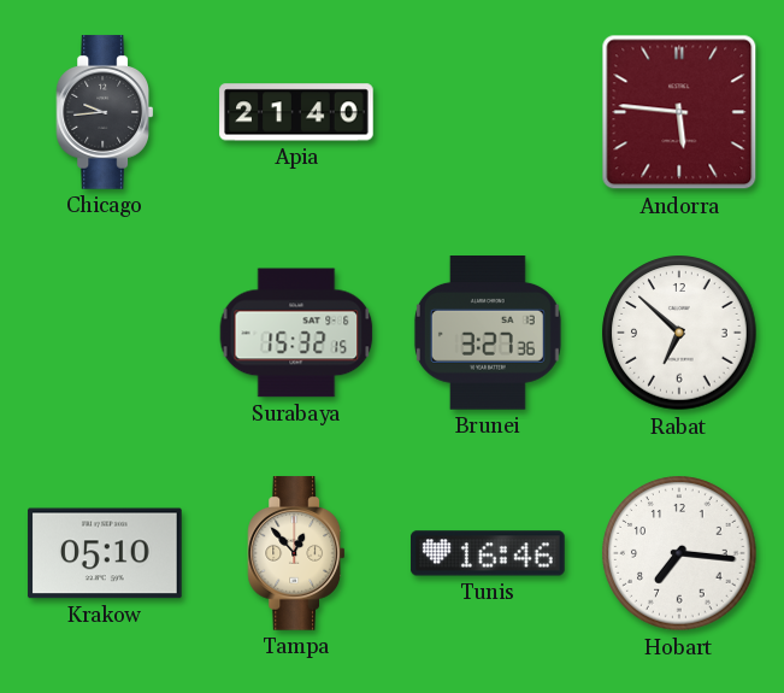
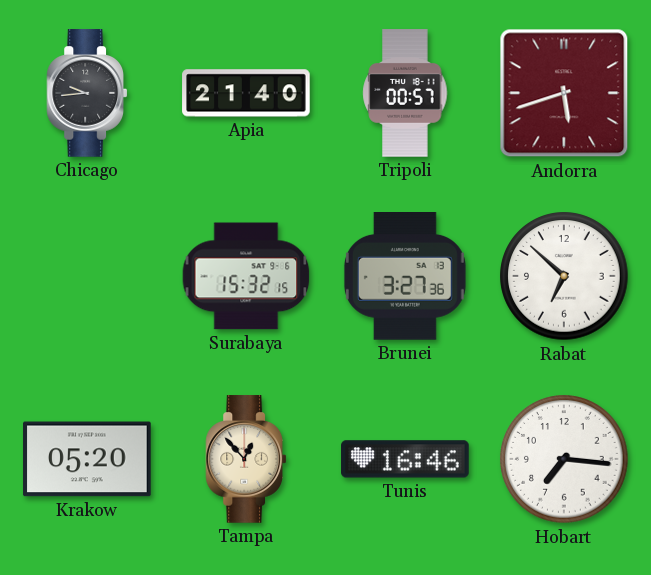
Tripoli: none -> 00:57 (405, 93)
Andorra: 5:46 -> 5:42 (564, 93)
Krakow: 05:10 -> 05:20 (87, 459)
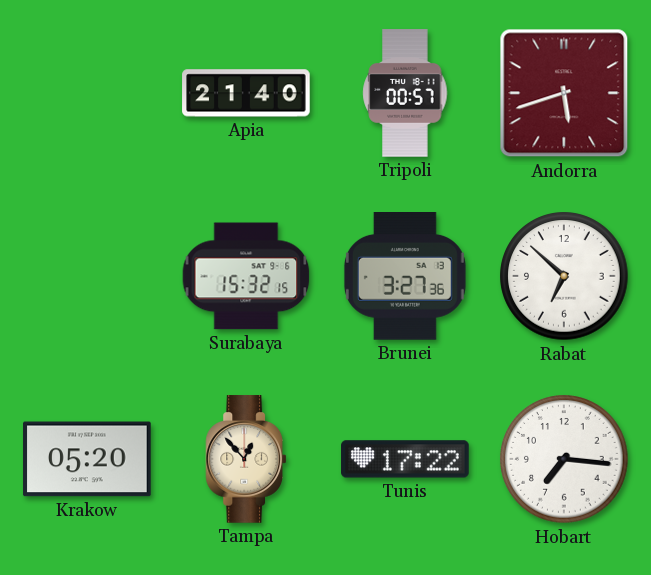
Chicago: 9:44 -> none (87, 93)
Tunis: 16:46 -> 17:22 (405, 459)
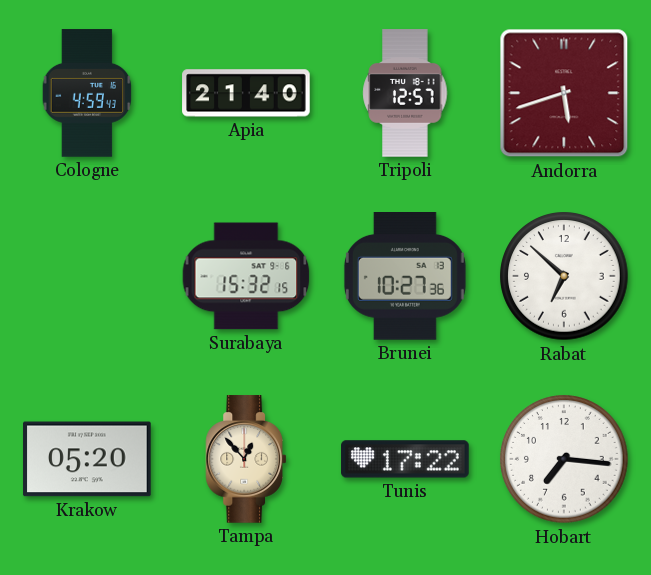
Cologne: none -> 4:59 (87, 93)
Tripoli: 00:57 -> 12:57 (405, 93)
Brunei: 3:27 -> 10:27 (405, 277)
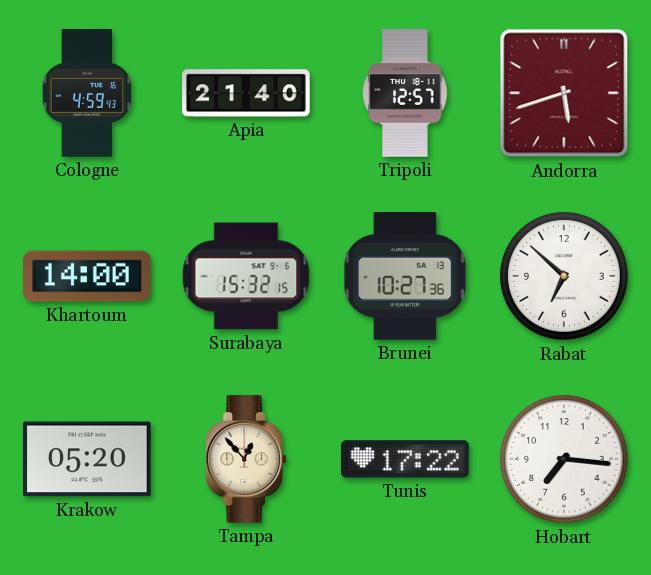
Khartoum: none -> 14:00 (87, 276)
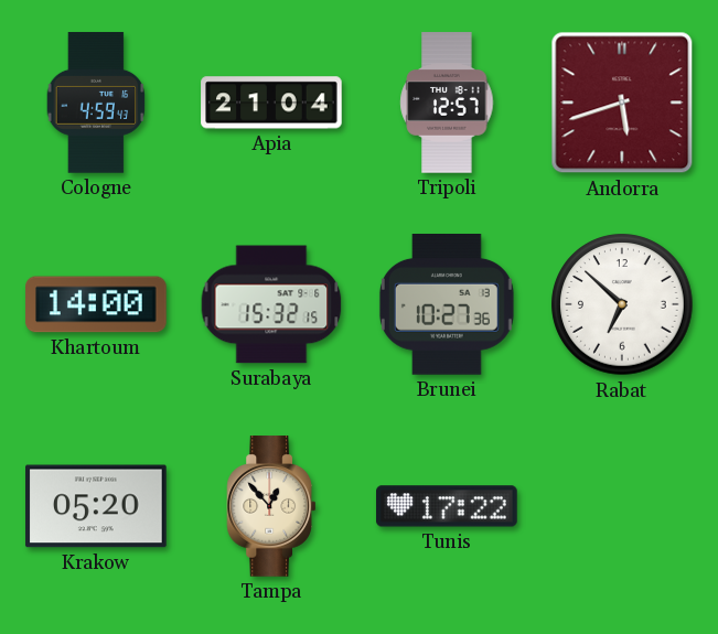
Apia: 21:40 -> 21:04 (271, 103)
Hobart: 7:16 -> none (564, 459)
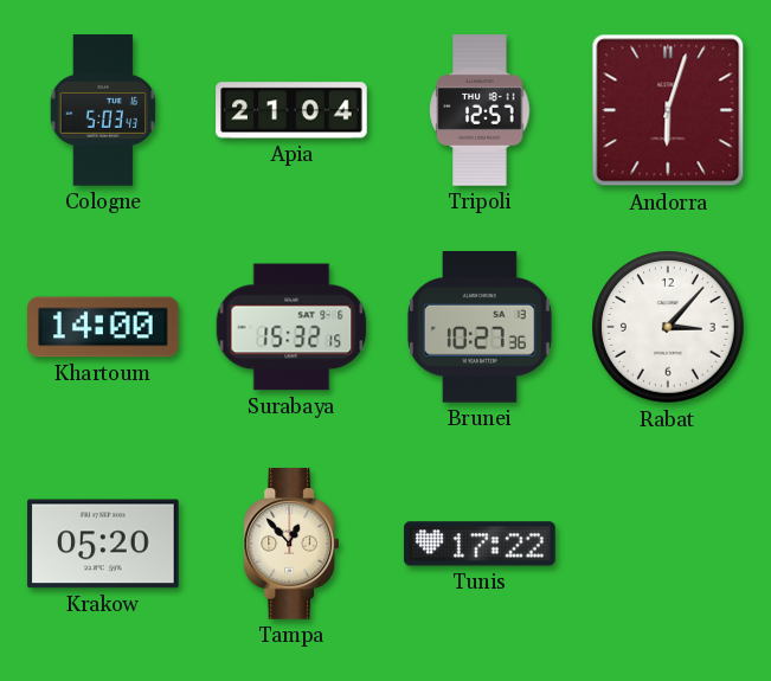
Cologne: 4:59 -> 5:03 (103, 110)
Andorra: 5:42 -> 6:03 (668, 110)
Rabat: 6:52 -> 3:07 (668, 327)
